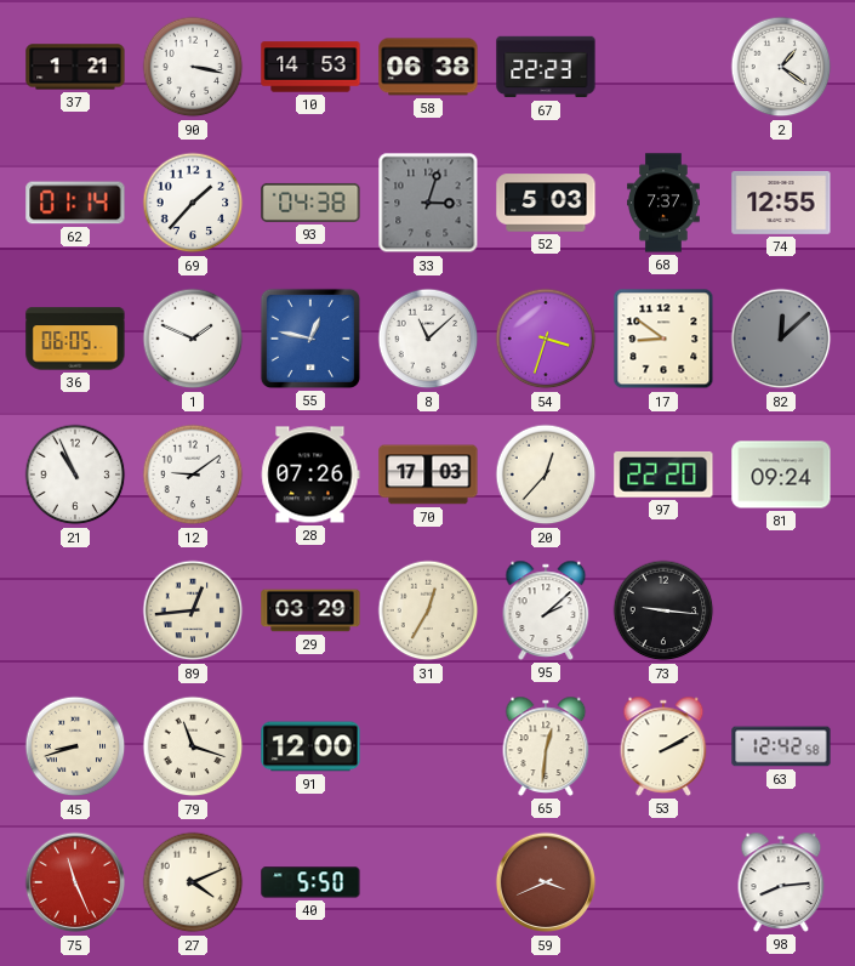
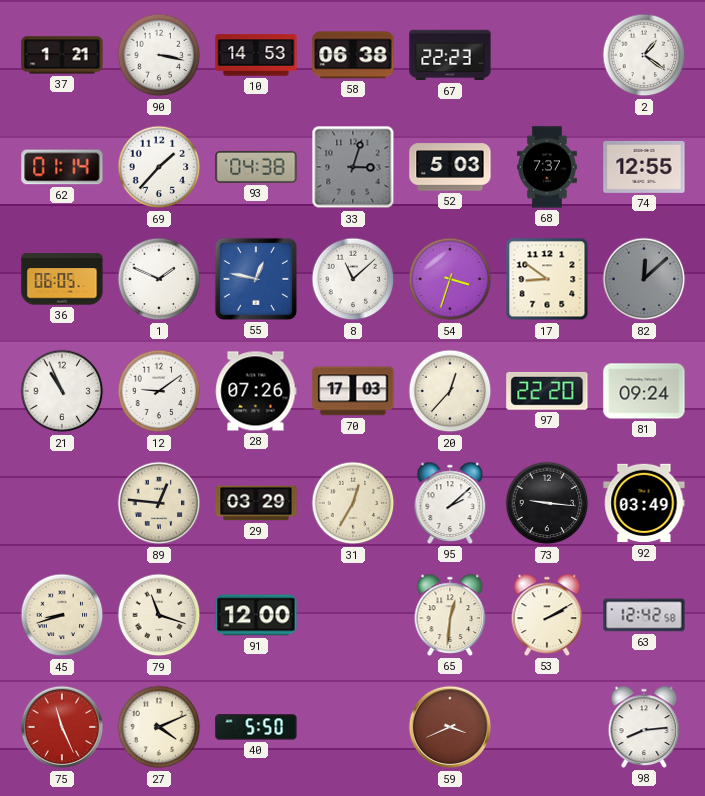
89: 12:44 -> 12:46 (159, 503)
92: none -> 03:49 (644, 503)
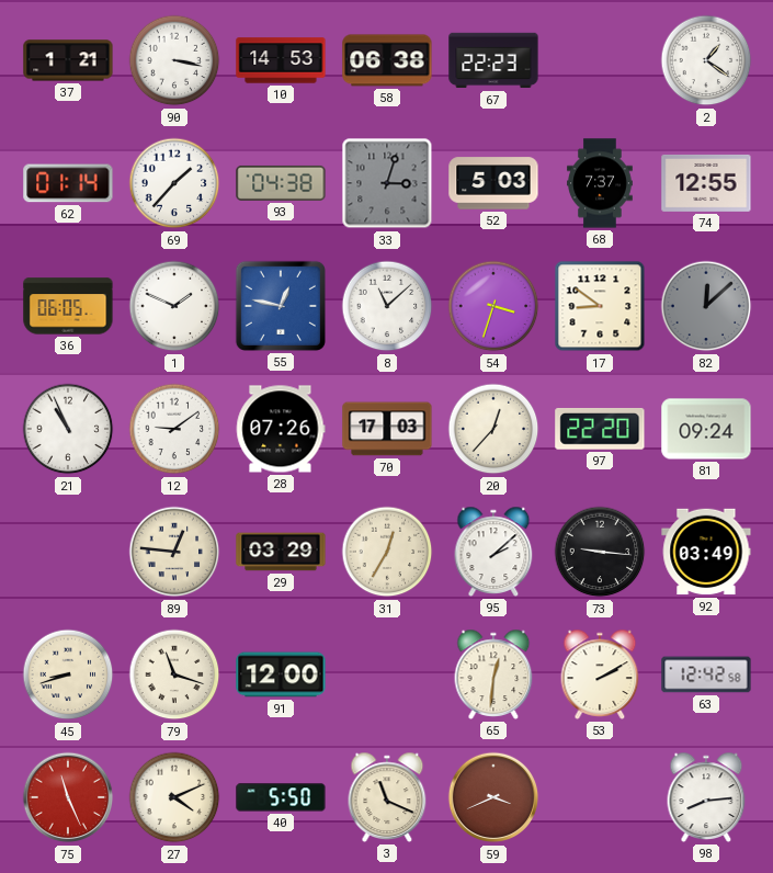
3: none -> 11:19 (387, 797)
